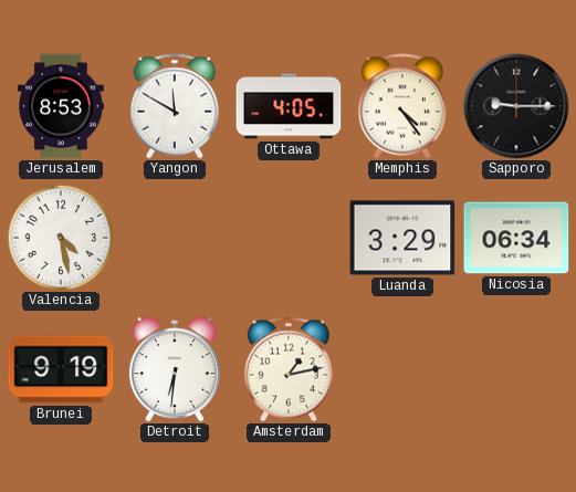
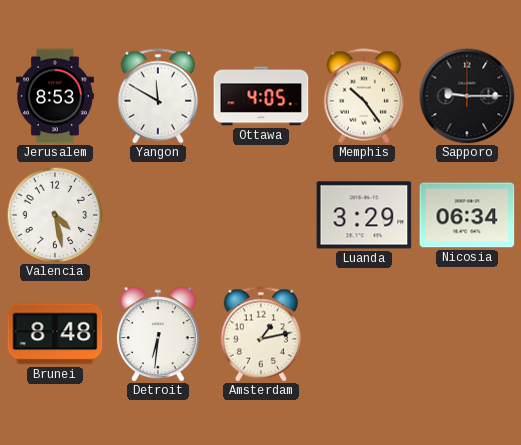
Memphis: 4:24 -> 10:24 (363, 96)
Brunei: 9:19 -> 8:48 (55, 334)
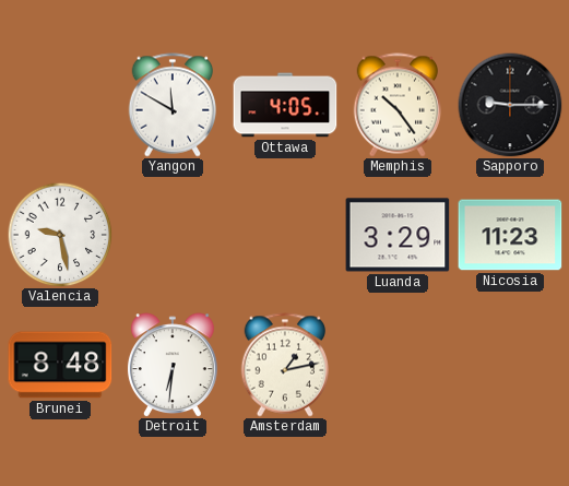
Jerusalem: 8:53 -> none (56, 96)
Valencia: 4:28 -> 9:28 (60, 235)
Nicosia: 06:34 -> 11:23 (510, 235)
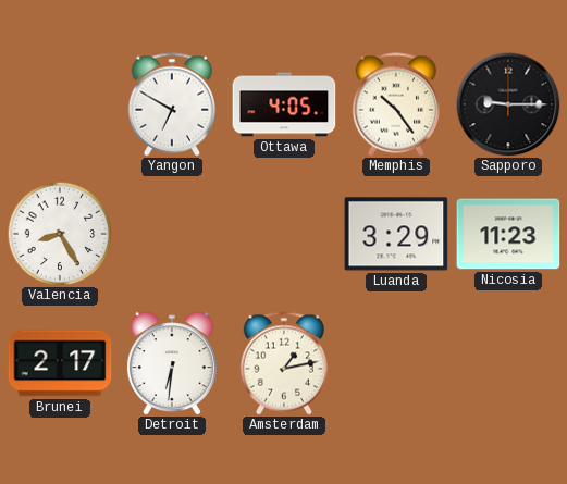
Yangon: 11:50 -> 6:50 (171, 104)
Valencia: 9:28 -> 8:25 (60, 234)
Brunei: 8:48 -> 2:17 (60, 363)
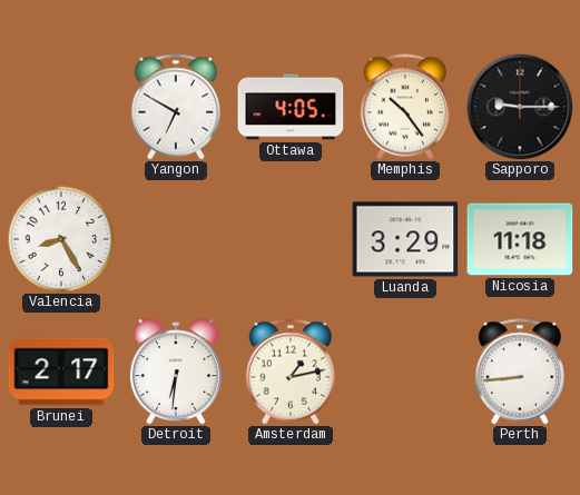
Nicosia: 11:23 -> 11:18 (520, 239)
Perth: none -> 8:44 (519, 372)
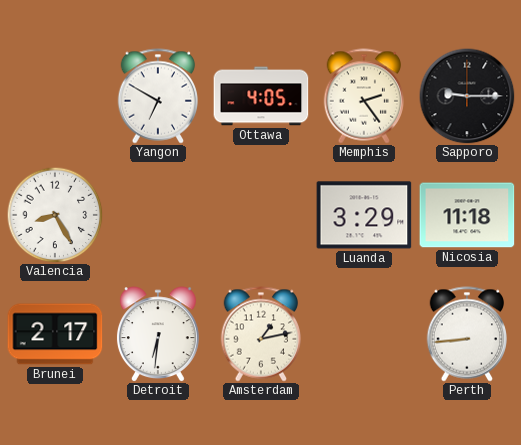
Memphis: 10:24 -> 2:24 (363, 96)
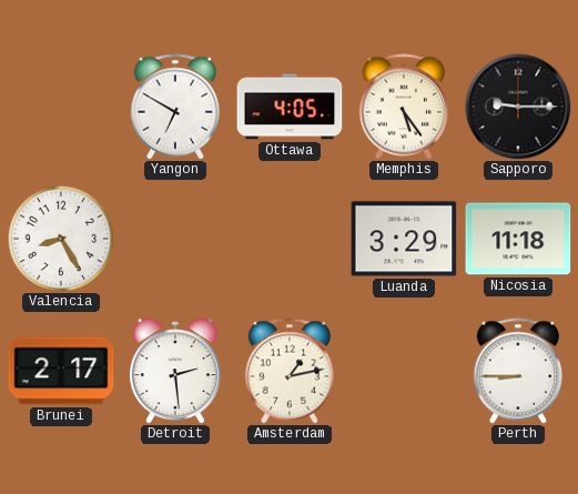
Memphis: 2:24 -> 5:24 (403, 107)
Detroit: 6:31 -> 2:29 (175, 371)
Perth: 8:44 -> 8:45 (517, 371)
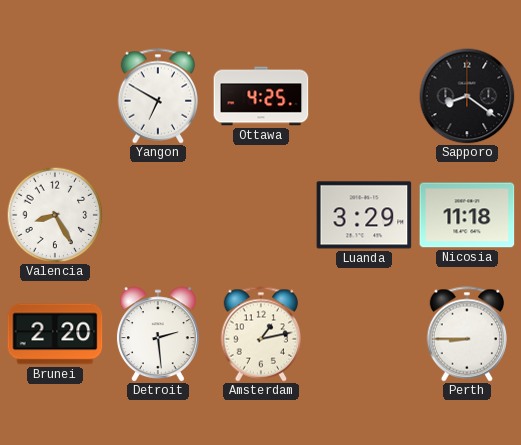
Ottawa: 4:05 -> 4:25 (261, 96)
Memphis: 5:24 -> none (403, 107)
Sapporo: 9:15 -> 8:21 (467, 96)
Brunei: 2:17 -> 2:20 (55, 334)
